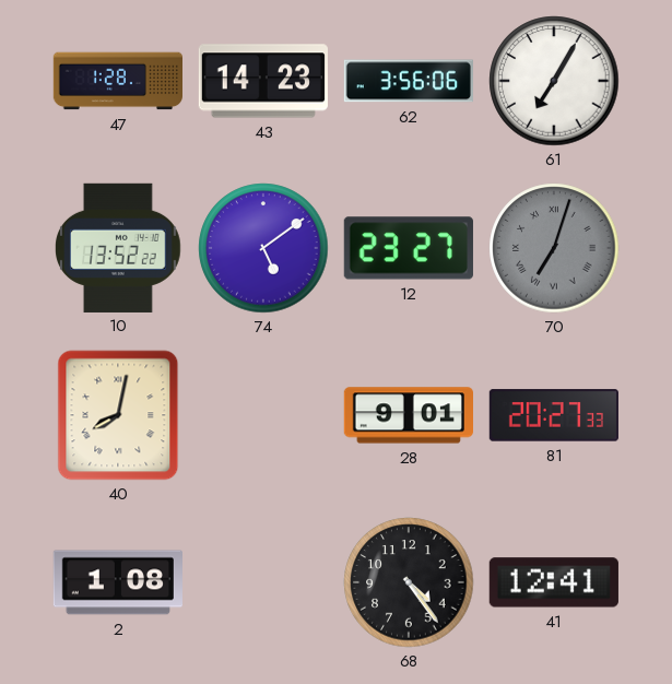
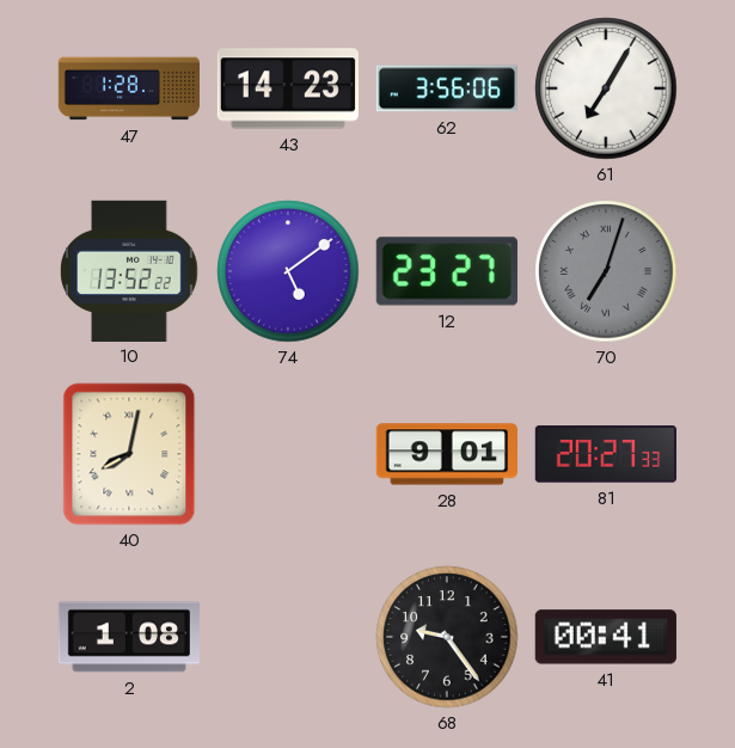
68: 4:24 -> 9:24 (447, 637)
41: 12:41 -> 00:41 (606, 637)
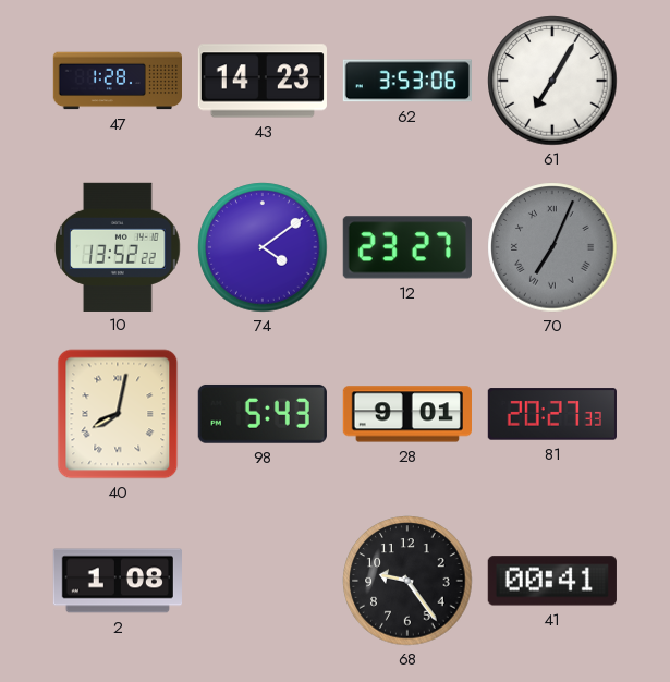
62: 3:56 -> 3:53 (407, 81)
74: 5:09 -> 4:09 (263, 247)
70: 7:03 -> 7:04 (552, 247)
98: none -> 5:43 (263, 414)
